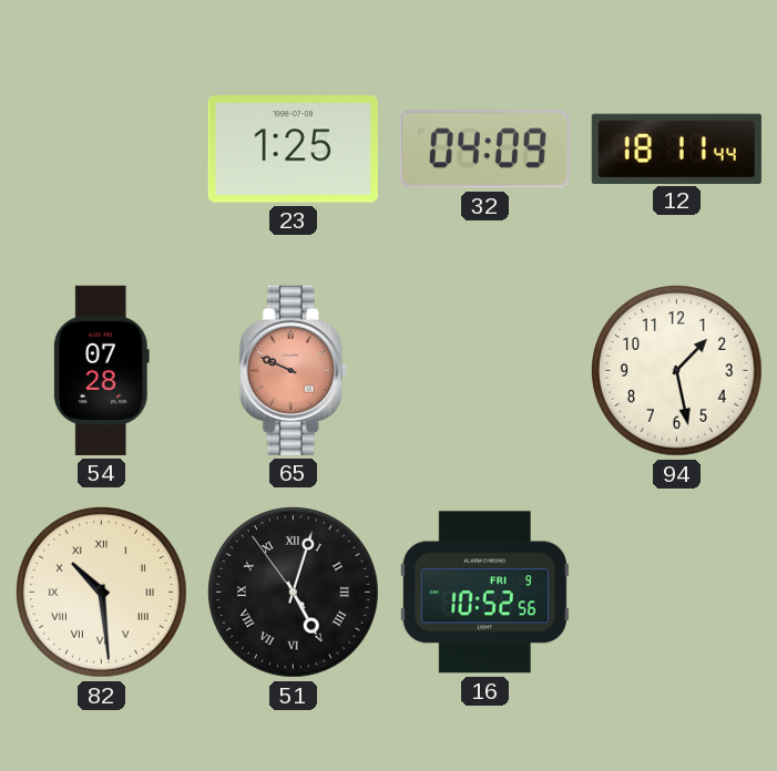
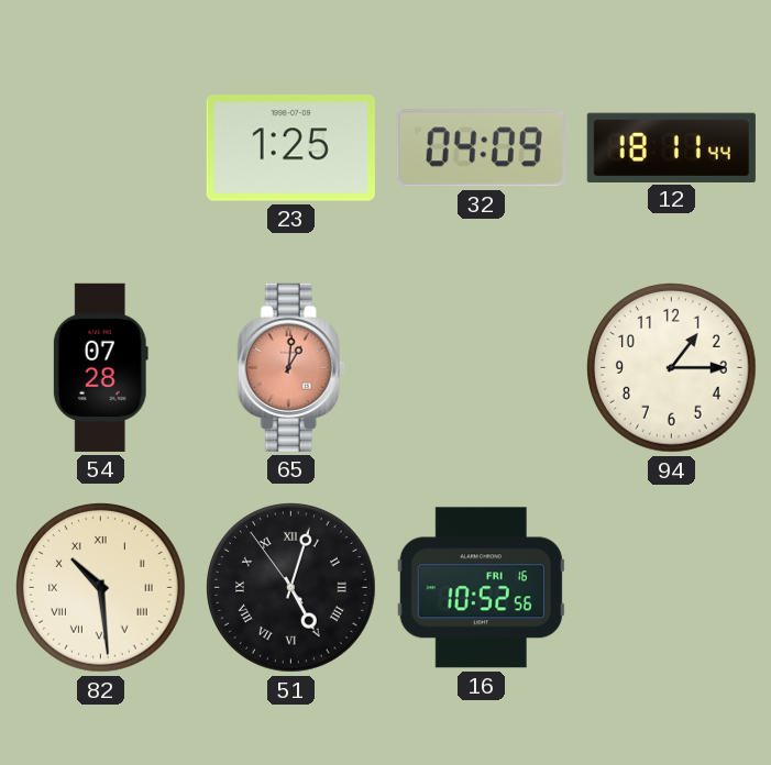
65: 9:49 -> 1:01 (290, 367)
94: 1:28 -> 1:15 (672, 368)
16 date: FRI 9 -> FRI 16 (481, 588)
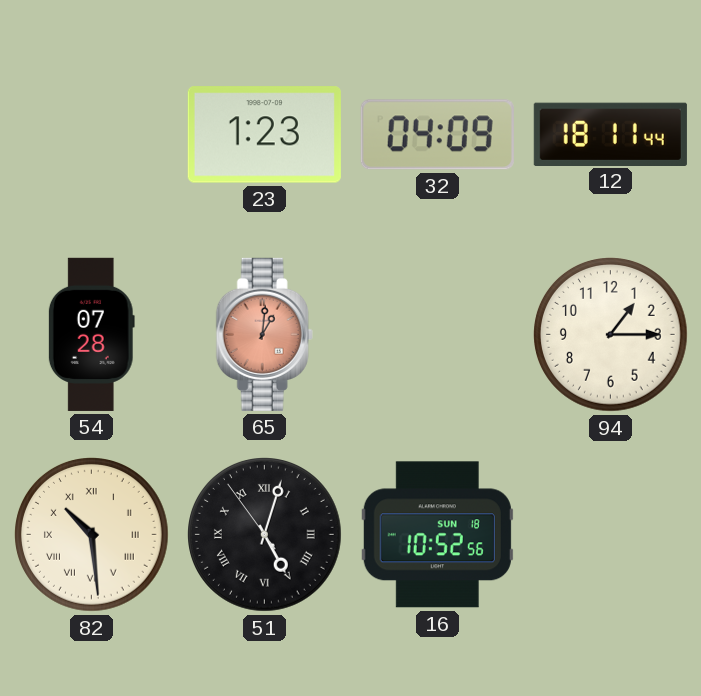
23: 1:25 -> 1:23 (264, 135)
16 date: FRI 16 -> SUN 18 (437, 535)
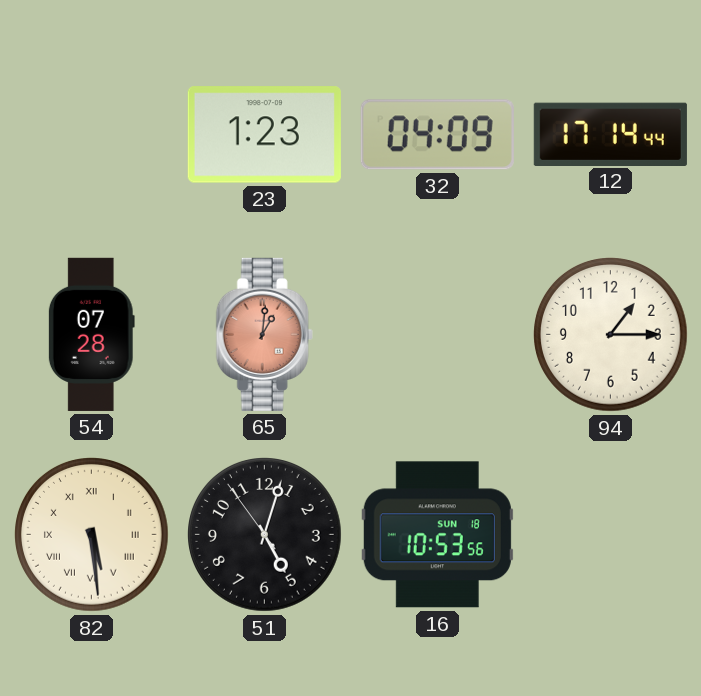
12: 18:11 -> 17:14 (610, 134)
82: 10:29 -> 5:29 (92, 535)
51 numerals: Roman -> Arabic (265, 535)
16: 10:52 -> 10:53 (437, 535)
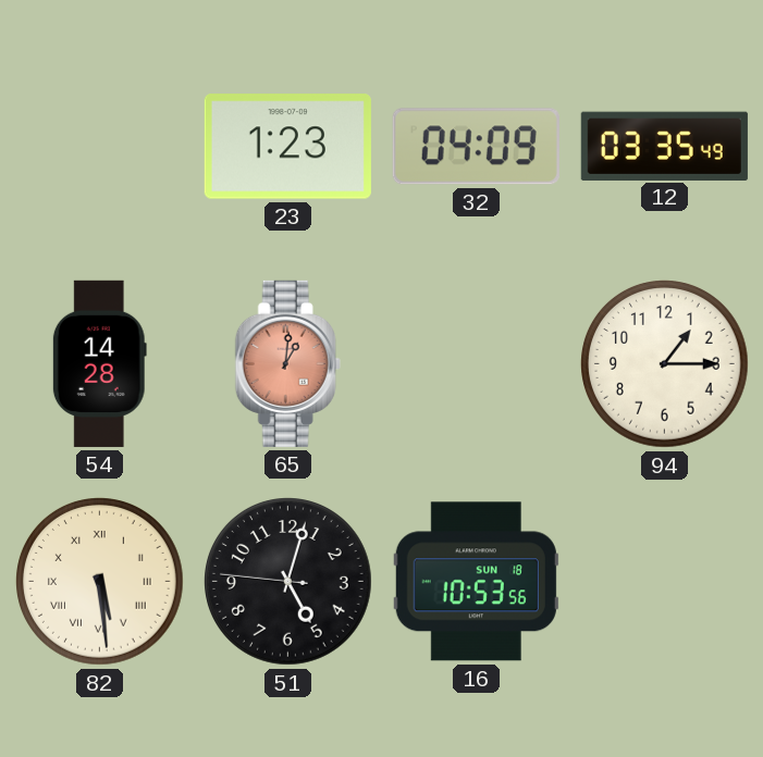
12: 17:14 -> 03:35 (664, 146)
54: 07:28 -> 14:28 (99, 363)
51: 5:02:54 -> 5:02:46 (288, 582)
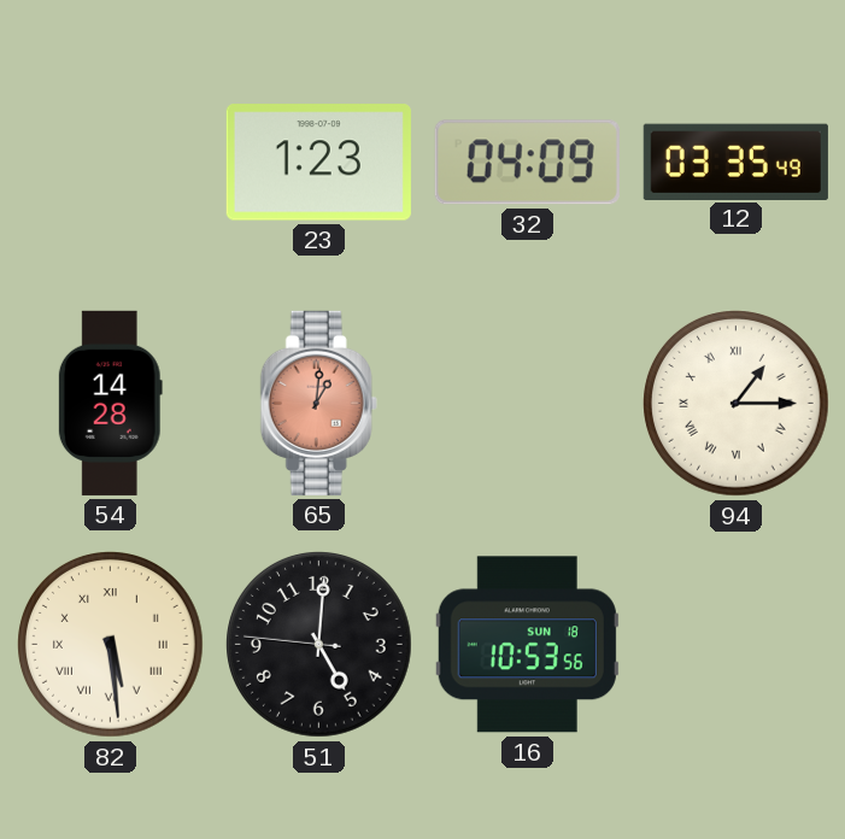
94 numerals: Arabic -> Roman (737, 404)
51: 5:02 -> 5:00 (319, 645)
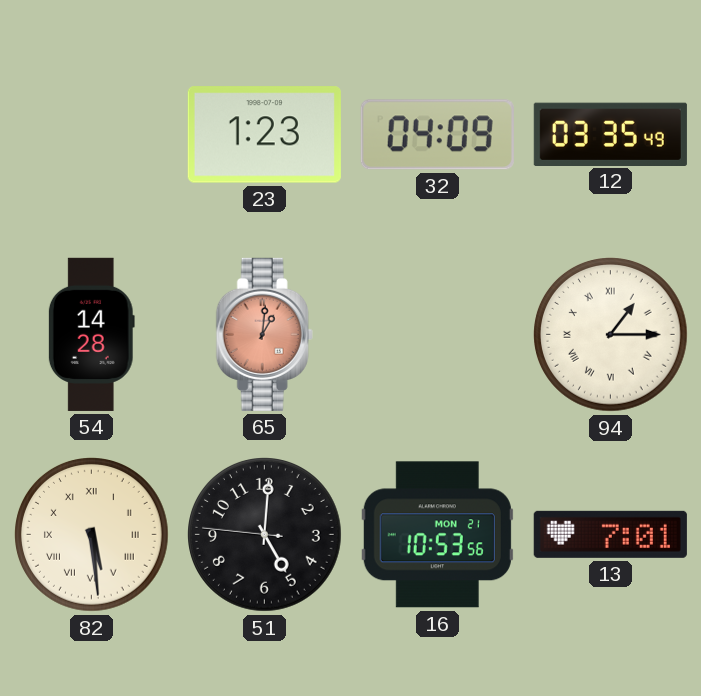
16 date: SUN 18 -> MON 21 (437, 535)
13: none -> 7:01 (610, 534)
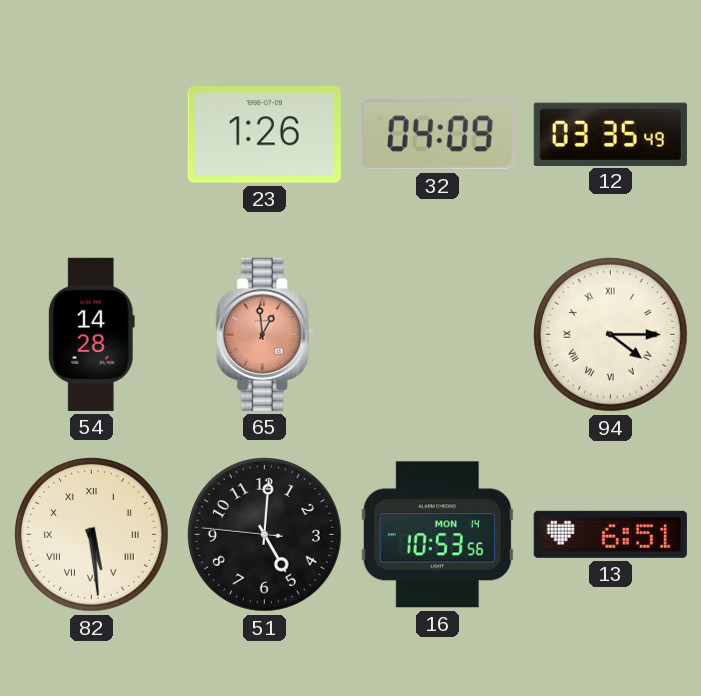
23: 1:23 -> 1:26 (264, 135)
65: 1:01 -> 12:59 (264, 334)
94: 1:15 -> 4:15 (611, 335)
16 date: MON 21 -> MON 14 (437, 535)
13: 7:01 -> 6:51 (610, 534)
